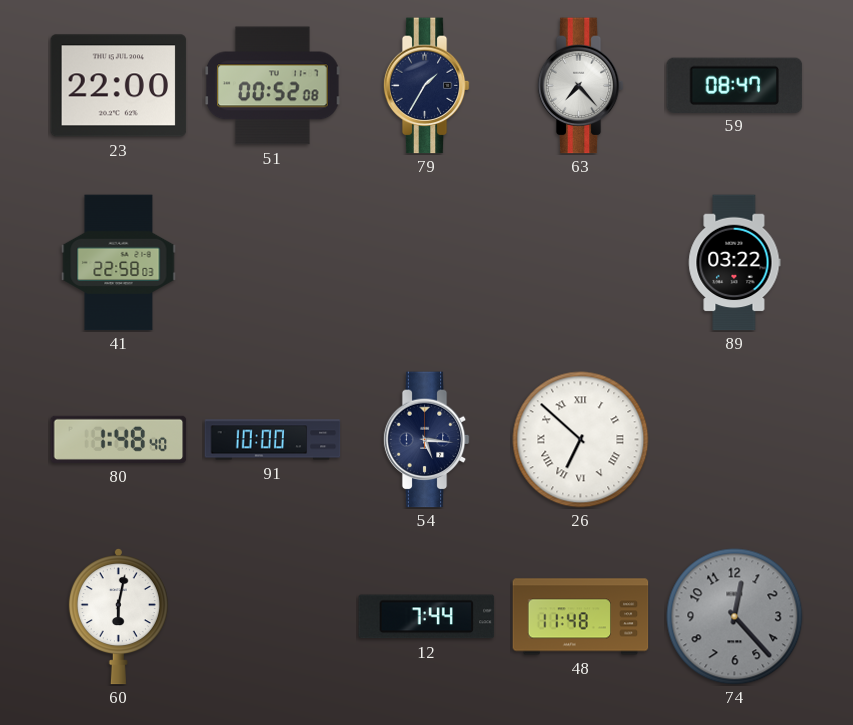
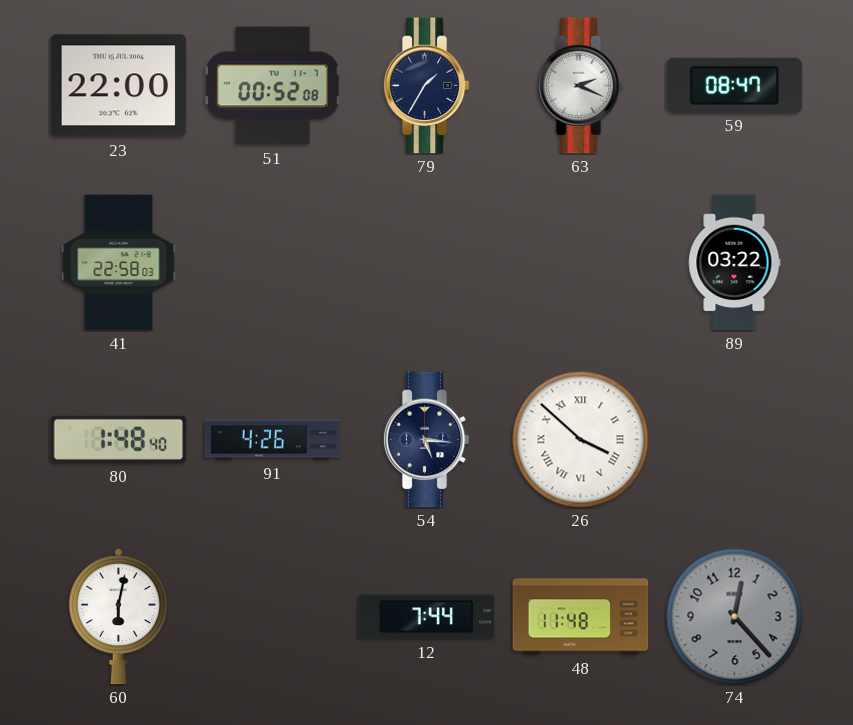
63: 7:23 -> 2:19 (580, 86)
91: 10:00 -> 4:26 (273, 440)
26: 6:52 -> 3:52 (581, 440)
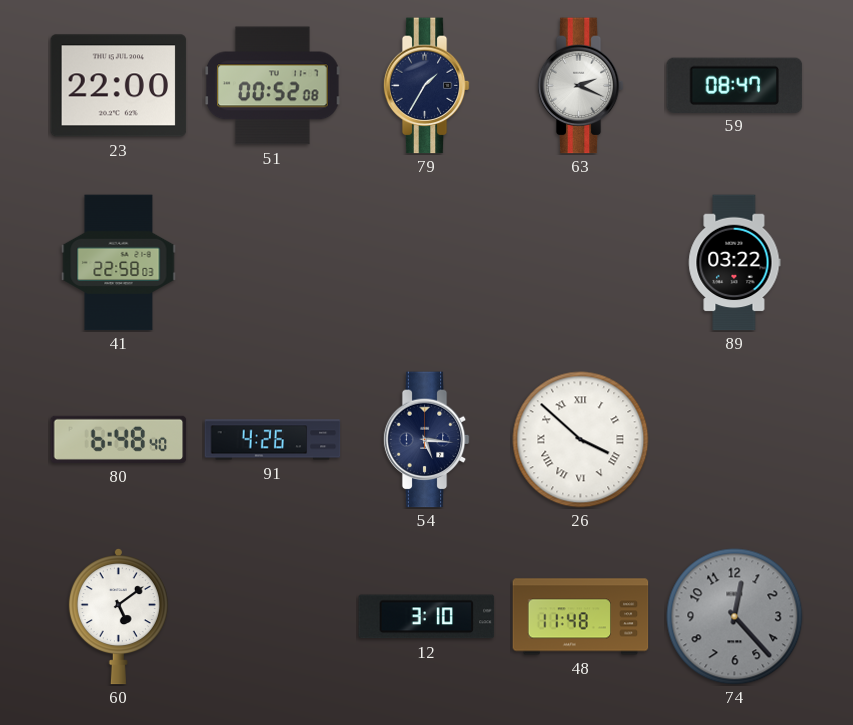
80: 1:48 -> 6:48 (119, 439)
60: 6:02 -> 5:09 (118, 617)
12: 7:44 -> 3:10 (427, 617)
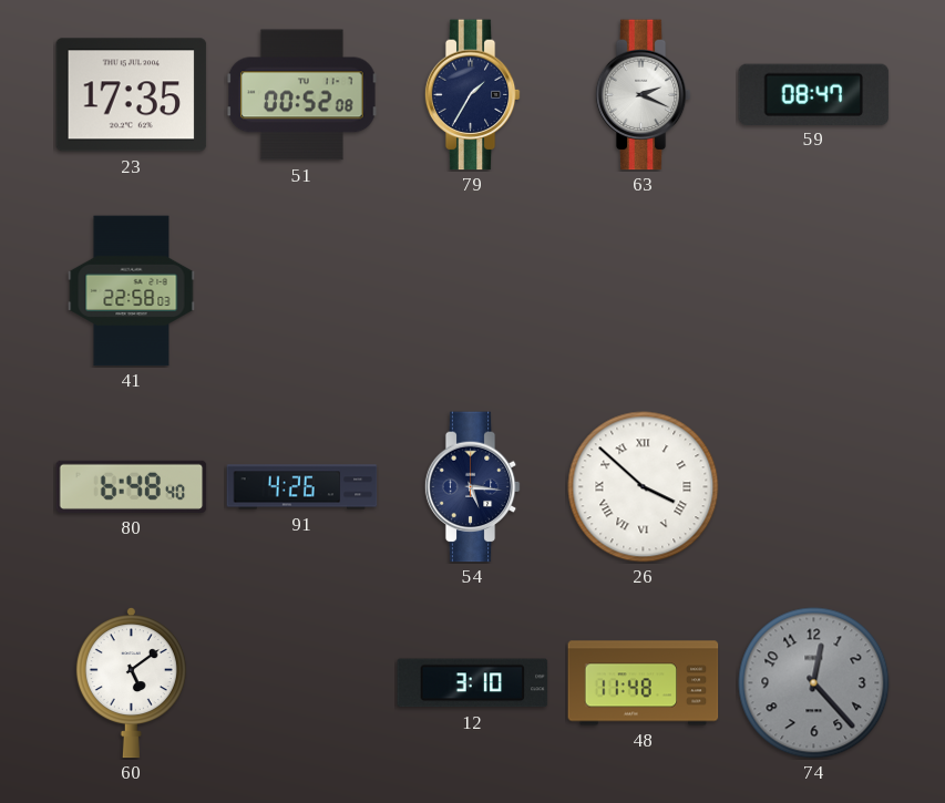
23: 22:00 -> 17:35 (132, 95)
89: 03:22 -> none (734, 263)
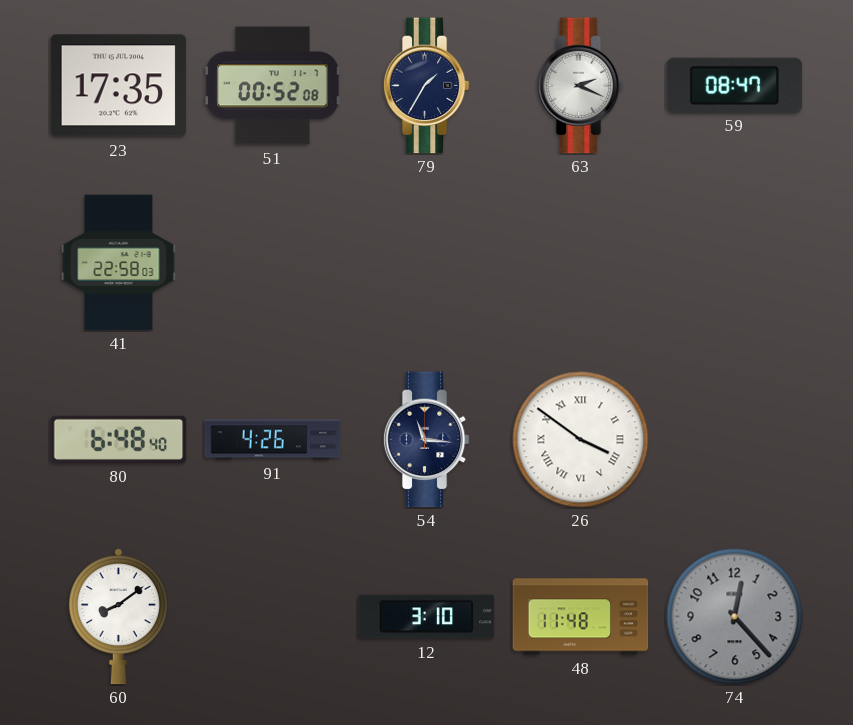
54: 5:16 -> 11:16 (426, 440)
26: 3:52 -> 3:51 (581, 440)
60: 5:09 -> 8:09 (118, 617)
